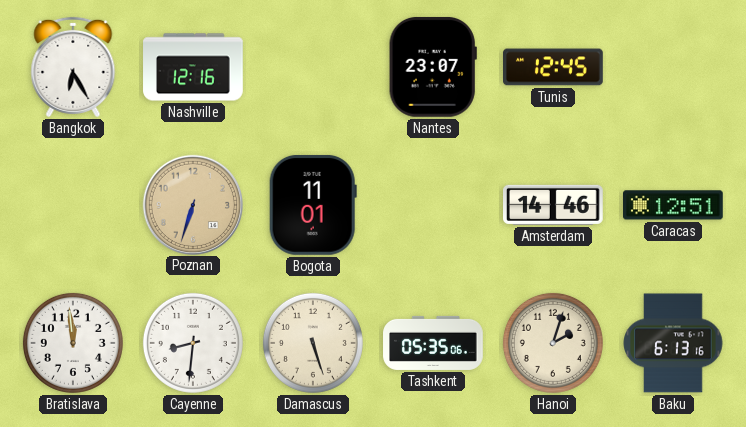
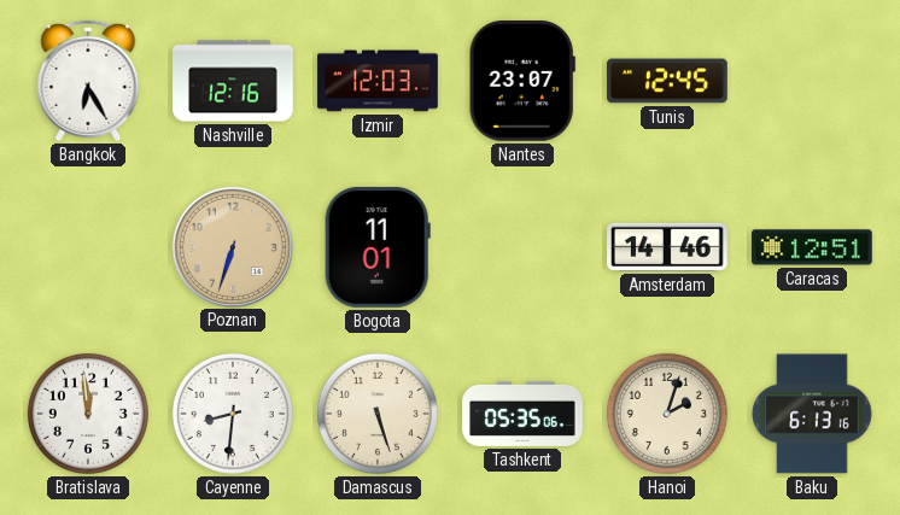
Izmir: none -> 12:03 (378, 81)
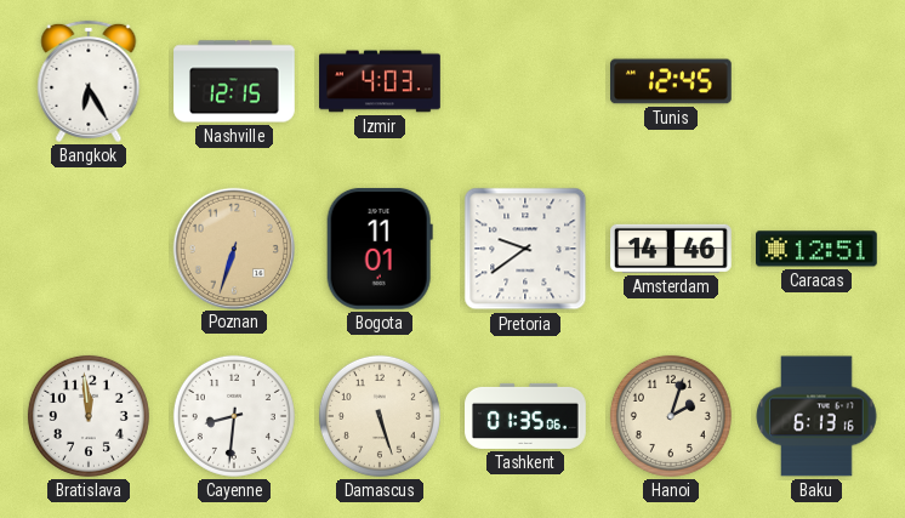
Nashville: 12:16 -> 12:15 (234, 81)
Izmir: 12:03 -> 4:03 (380, 81)
Nantes: 23:07 -> none (522, 81)
Pretoria: none -> 9:39 (525, 249)
Tashkent: 05:35 -> 01:35 (525, 416)
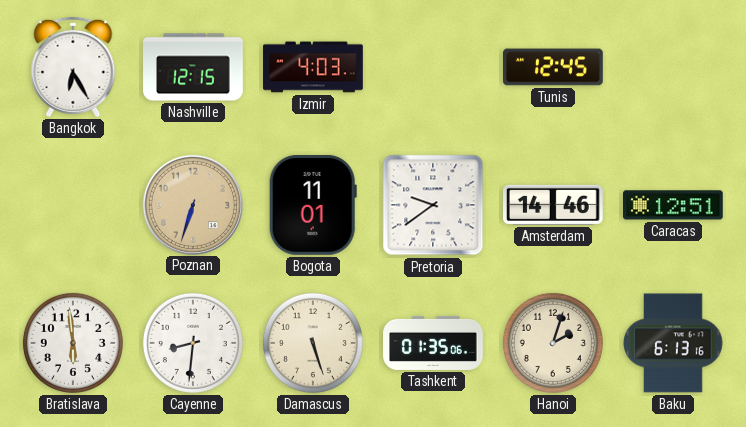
Bratislava: 11:59 -> 5:59 (73, 343)
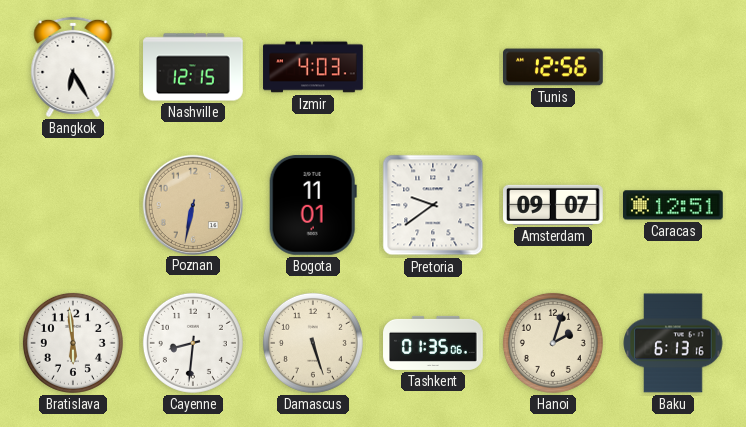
Tunis: 12:45 -> 12:56 (554, 67)
Poznan: 6:33 -> 6:32 (192, 204)
Amsterdam: 14:46 -> 09:07 (554, 205)
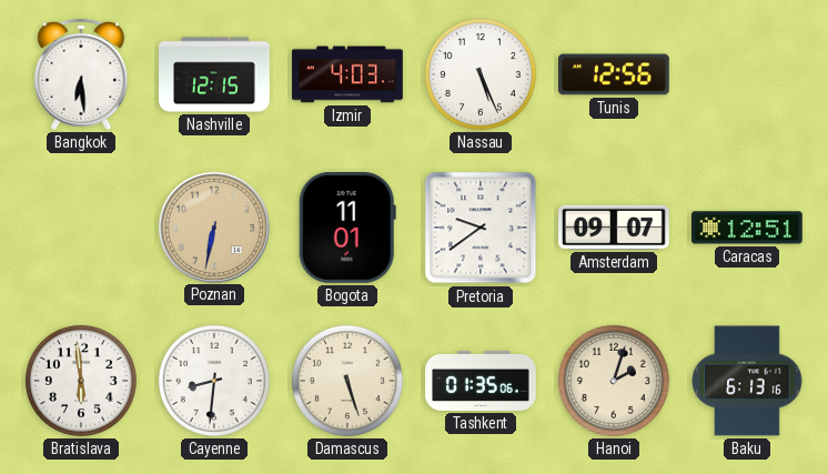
Bangkok: 6:25 -> 6:29 (81, 74)
Nassau: none -> 5:26 (481, 74)
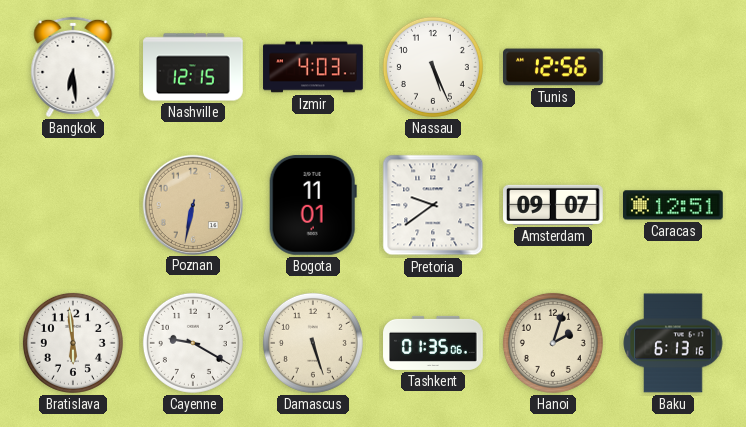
Cayenne: 8:31 -> 9:20 (193, 343)
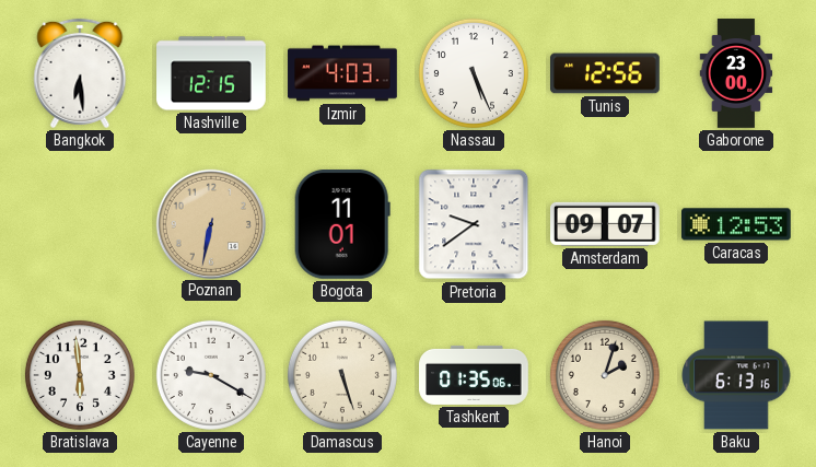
Gaborone: none -> 23:00 (736, 73)
Caracas: 12:51 -> 12:53 (737, 224)
